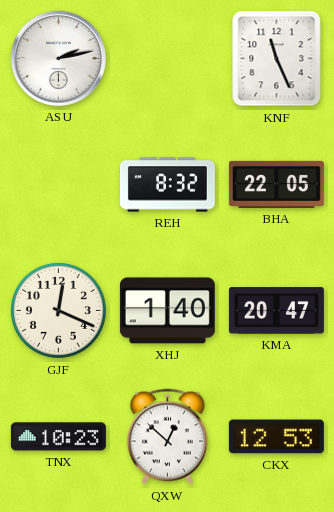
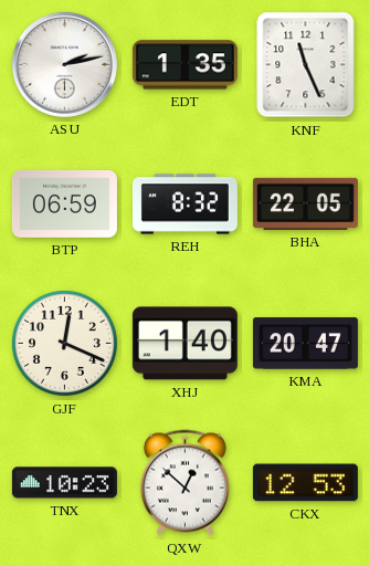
EDT: none -> 1:35 (184, 65)
BTP: none -> 06:59 (64, 203)
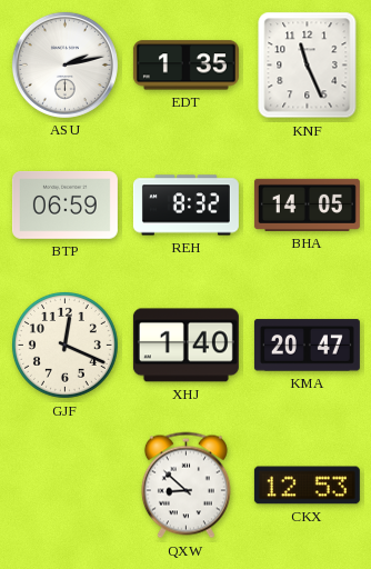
BHA: 22:05 -> 14:05 (307, 204)
TNX: 10:23 -> none (64, 483)
QXW: 12:52 -> 8:52 (185, 486)
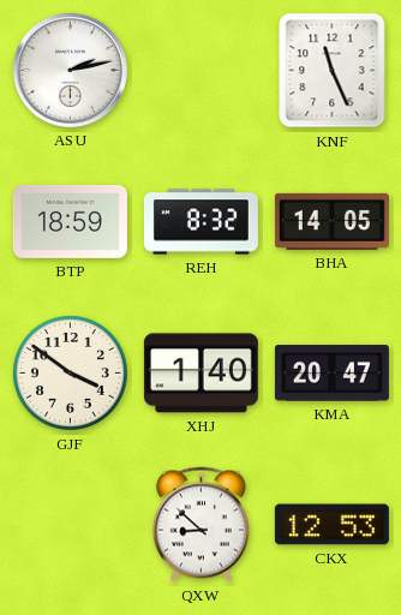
EDT: 1:35 -> none (185, 66)
BTP: 06:59 -> 18:59 (70, 221)
GJF: 12:19 -> 3:51 (70, 372)
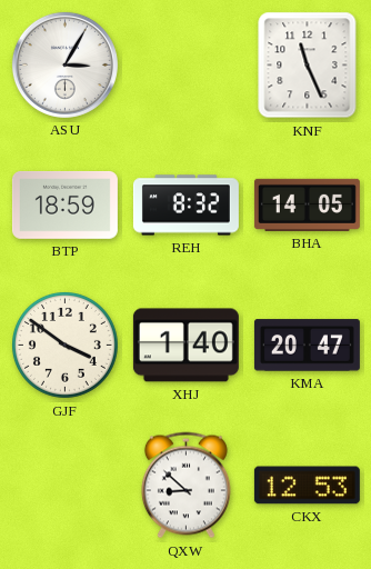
ASU: 2:13 -> 3:05 (64, 64)
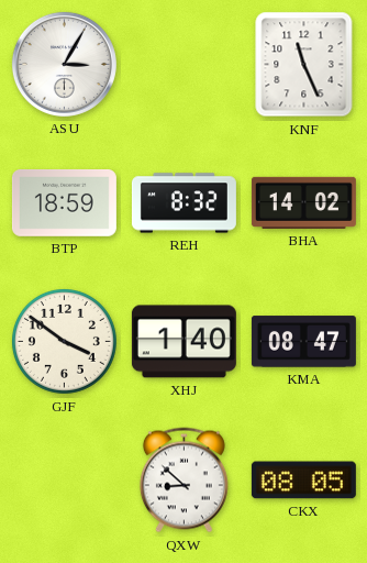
BHA: 14:05 -> 14:02 (303, 202)
KMA: 20:47 -> 08:47 (303, 342)
CKX: 12:53 -> 08:05 (303, 481)
